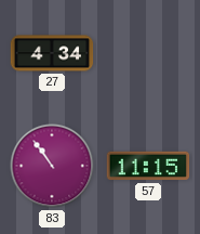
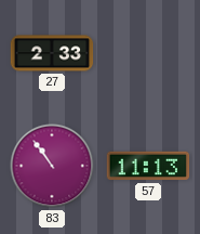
27: 4:34 -> 2:33 (52, 53)
57: 11:15 -> 11:13 (148, 166)
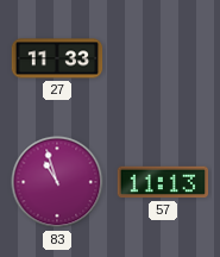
27: 2:33 -> 11:33 (57, 58)
83: 10:54 -> 10:57 (57, 182)
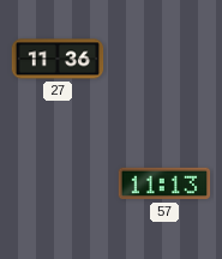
27: 11:33 -> 11:36 (58, 59)
83: 10:57 -> none (57, 182)
